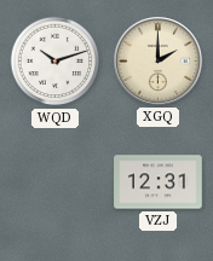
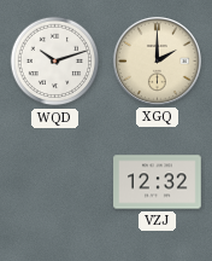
VZJ: 12:31 -> 12:32 (158, 182)
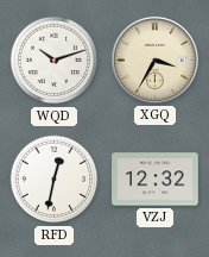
XGQ: 2:00 -> 3:35 (154, 59)
RFD: none -> 12:32 (55, 180)
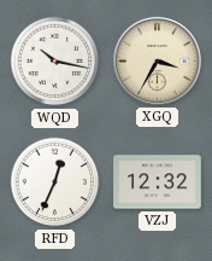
WQD: 10:12 -> 10:17 (55, 62)
RFD: 12:32 -> 12:34 (55, 182)
